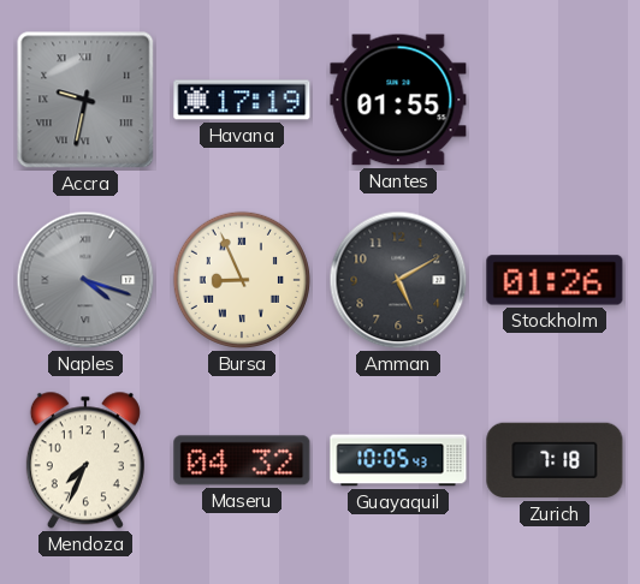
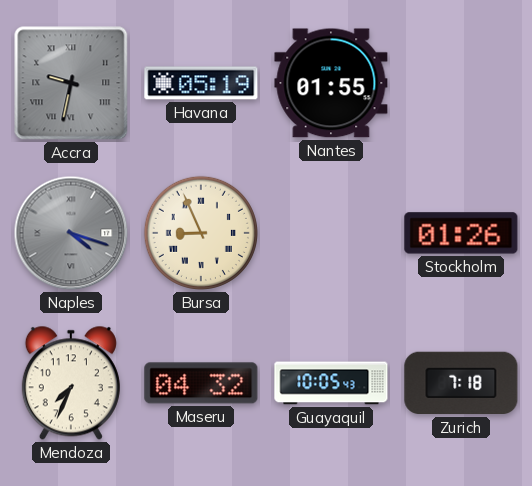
Havana: 17:19 -> 05:19 (201, 83)
Amman: 5:10 -> none (398, 280)
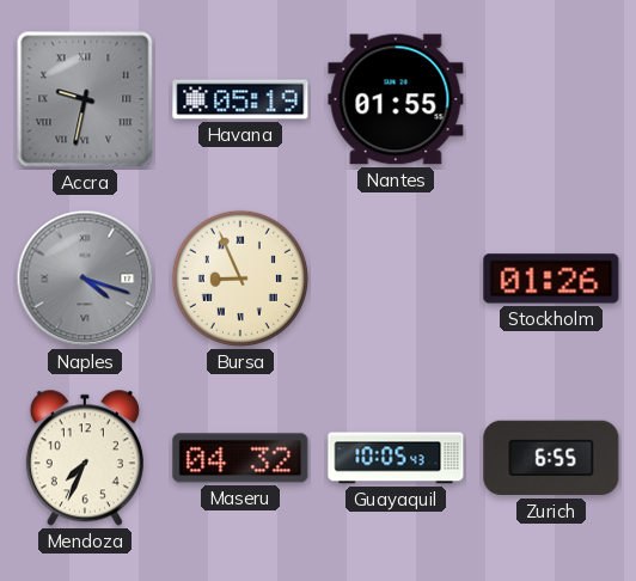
Zurich: 7:18 -> 6:55 (551, 458)
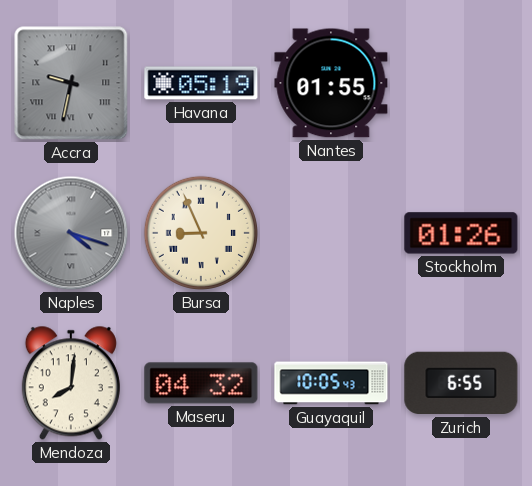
Mendoza: 7:34 -> 8:01 (71, 383)
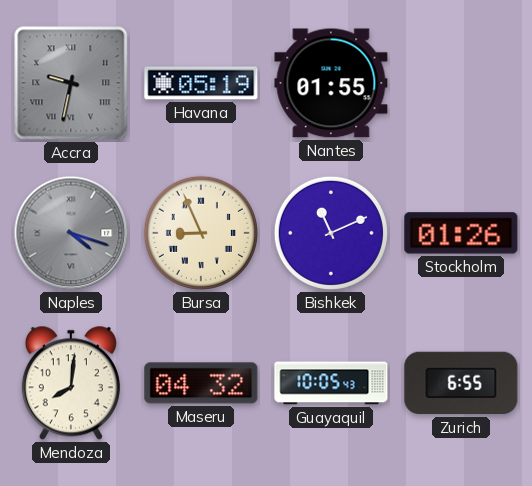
Bishkek: none -> 11:11 (331, 233)
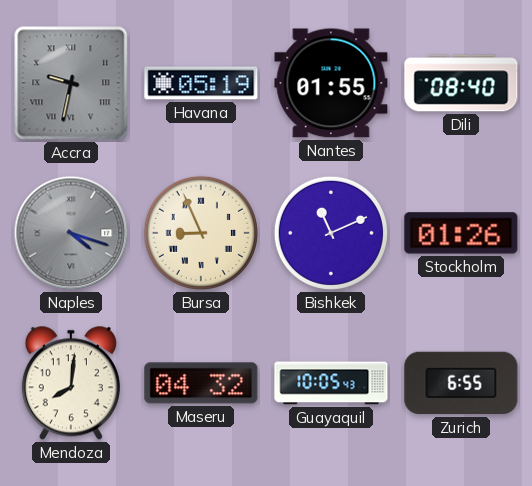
Dili: none -> 08:40 (461, 83)
